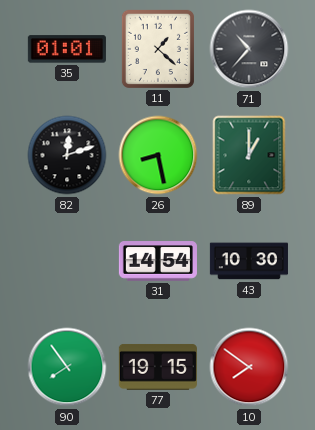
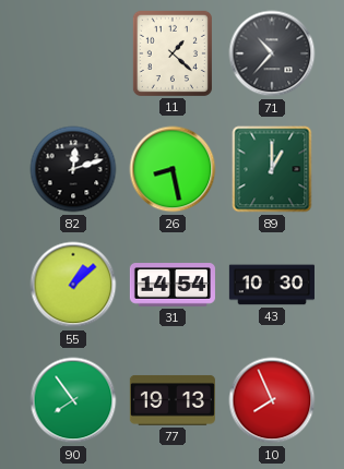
35: 01:01 -> none (67, 49)
55: none -> 1:08 (73, 285)
77: 19:15 -> 19:13 (173, 400)
10: 7:51 -> 7:56 (272, 400)
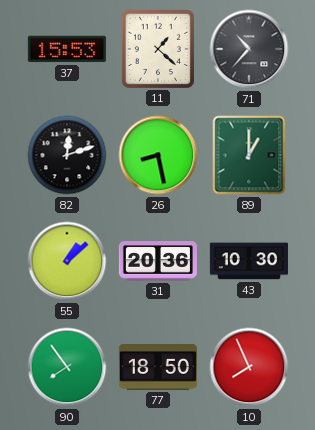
37: none -> 15:53 (67, 49)
31: 14:54 -> 20:36 (158, 261)
77: 19:13 -> 18:50 (158, 367)
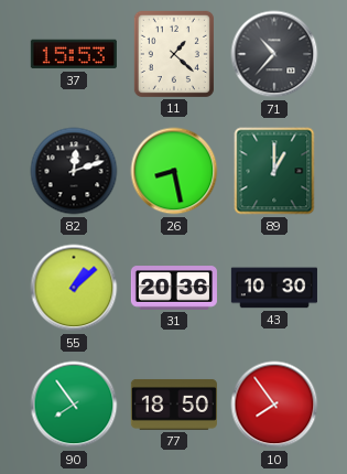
10: 7:56 -> 7:54 (274, 405)
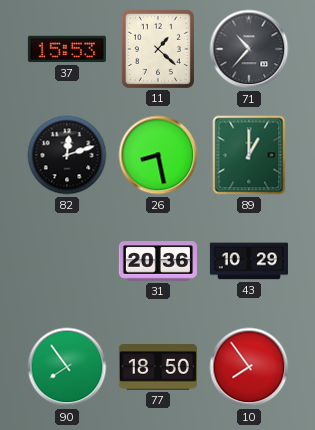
55: 1:08 -> none (74, 288)
43: 10:30 -> 10:29 (249, 261)
